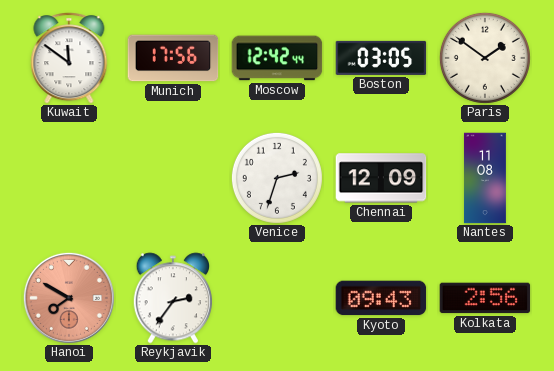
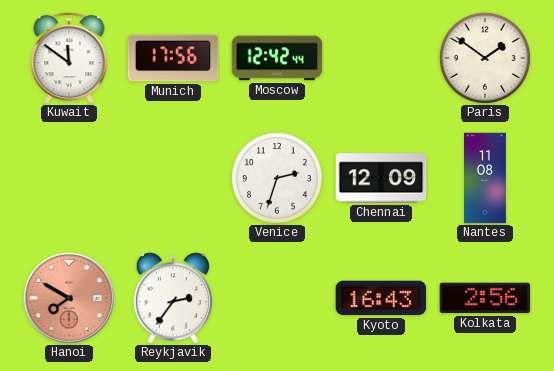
Boston: 03:05 -> none (381, 58)
Kyoto: 09:43 -> 16:43 (381, 298)
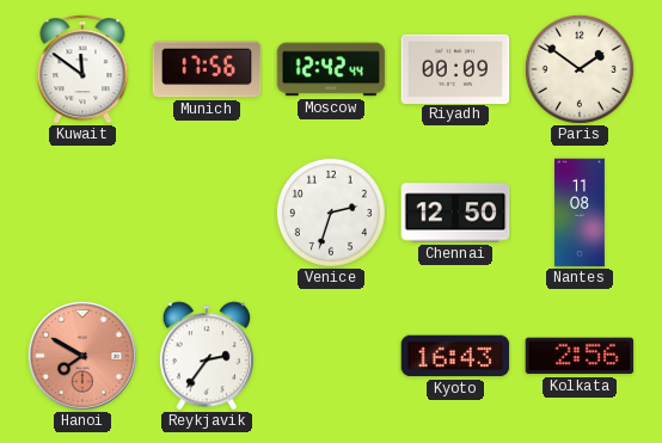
Riyadh: none -> 00:09 (455, 68)
Chennai: 12:09 -> 12:50 (455, 213)
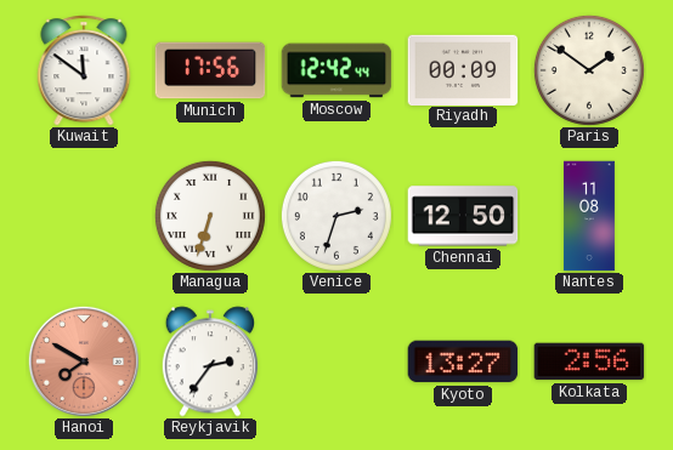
Managua: none -> 6:33 (210, 216)
Kyoto: 16:43 -> 13:27 (463, 361)
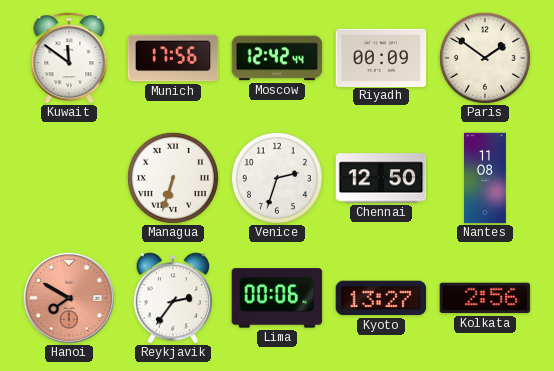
Lima: none -> 00:06 (277, 298)
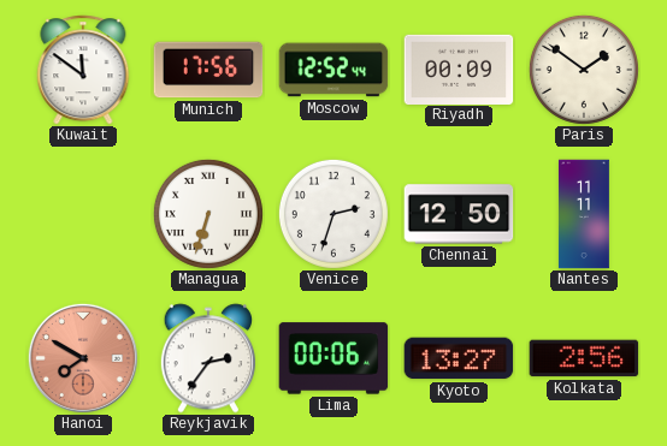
Moscow: 12:42 -> 12:52 (333, 70)
Nantes: 11:08 -> 11:11 (584, 214)
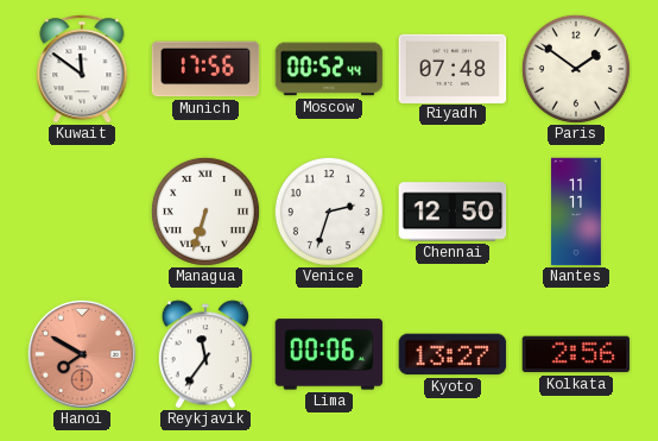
Moscow: 12:52 -> 00:52 (329, 69)
Riyadh: 00:09 -> 07:48 (453, 68)
Reykjavik: 2:36 -> 11:36 (204, 354)
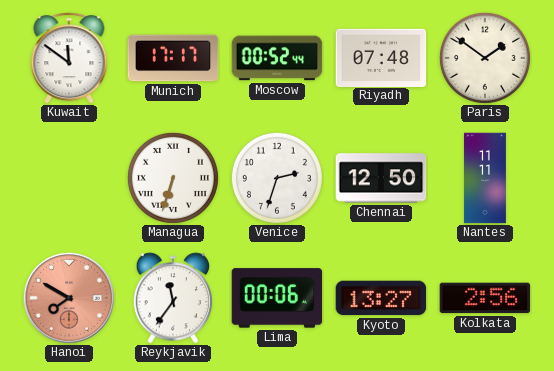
Munich: 17:56 -> 17:17 (173, 58)
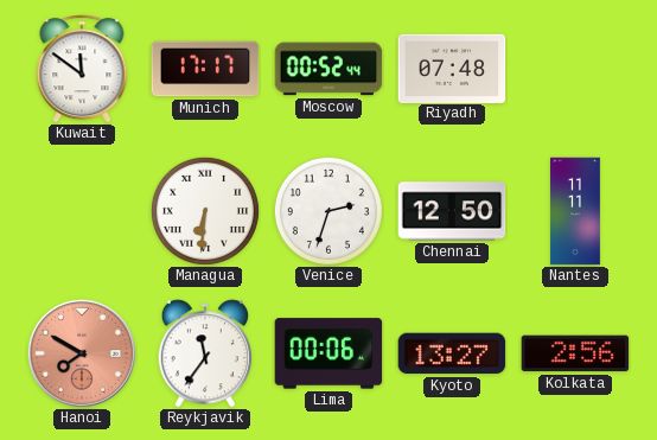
Paris: 1:51 -> none (485, 58)
Managua: 6:33 -> 6:31 (205, 211)
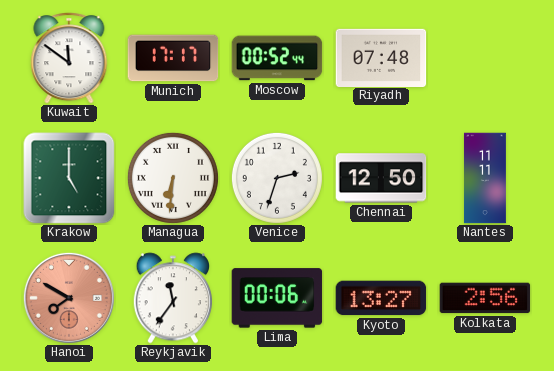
Krakow: none -> 5:00 (69, 178)
